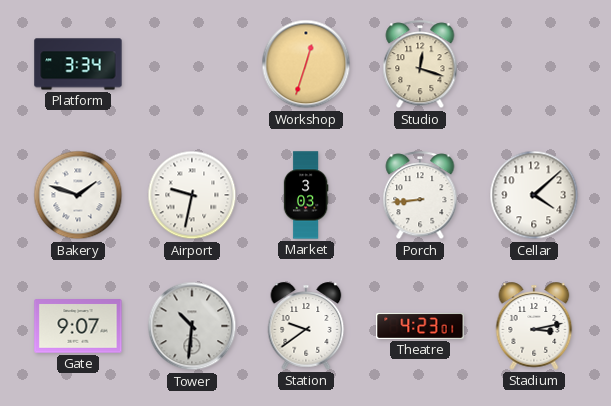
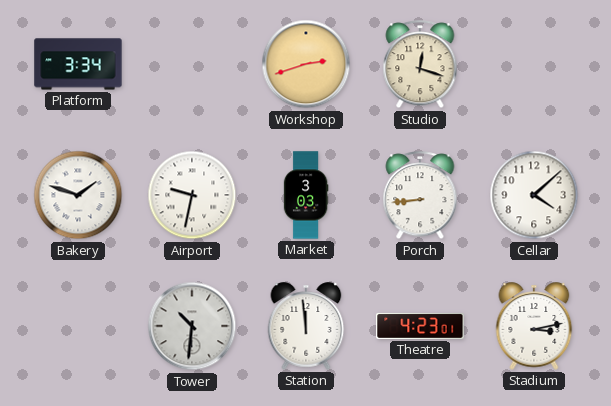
Workshop: 12:33 -> 2:42 (306, 64)
Gate: 9:07 -> none (78, 326)
Station: 9:39 -> 11:59 (306, 326)
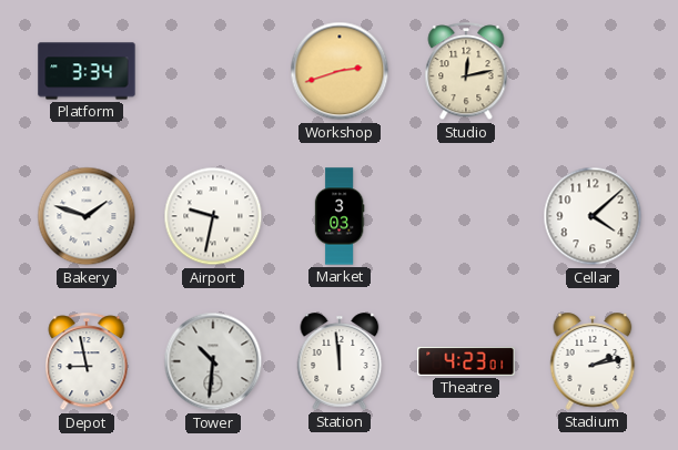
Studio: 12:18 -> 12:13 (466, 72)
Porch: 8:44 -> none (420, 196)
Depot: none -> 8:58 (87, 362)
Stadium: 3:13 -> 2:13 (593, 361)
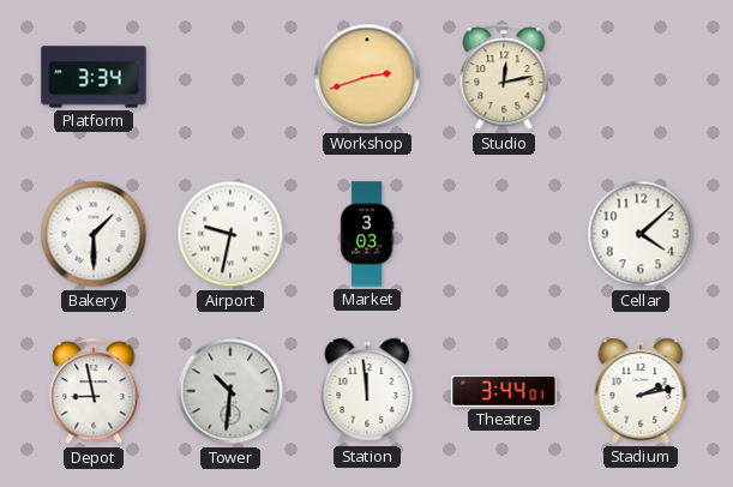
Bakery: 1:48 -> 1:30 (94, 234)
Theatre: 4:23 -> 3:44 (504, 391)
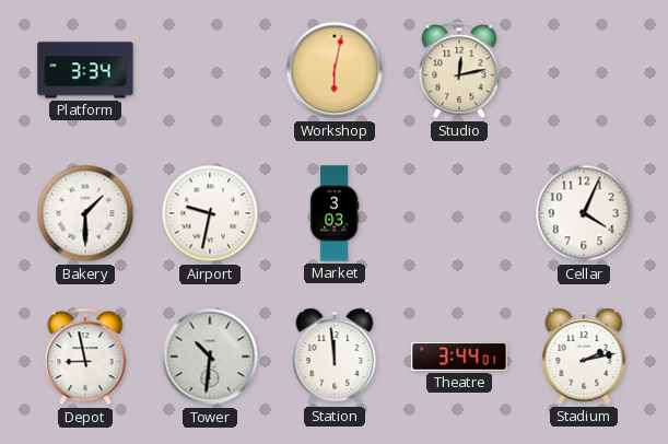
Workshop: 2:42 -> 6:02 (335, 70)
Cellar: 4:08 -> 4:04 (584, 213)
